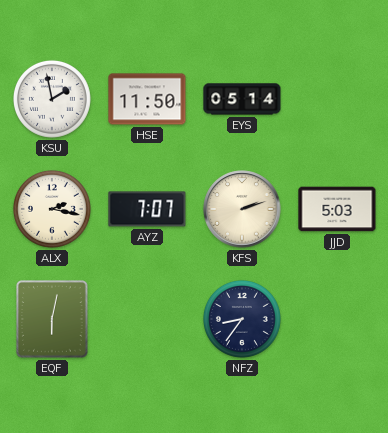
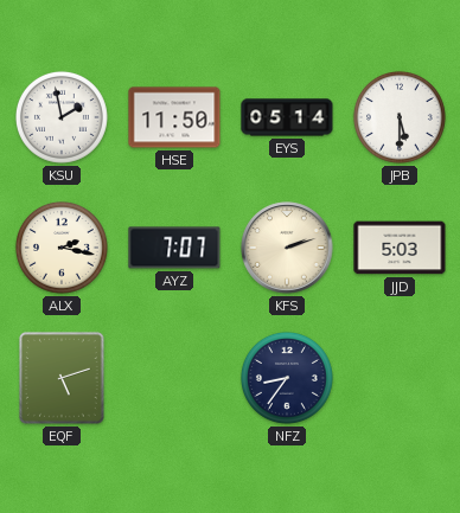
JPB: none -> 5:30 (400, 117)
EQF: 6:02 -> 5:12 (63, 378)
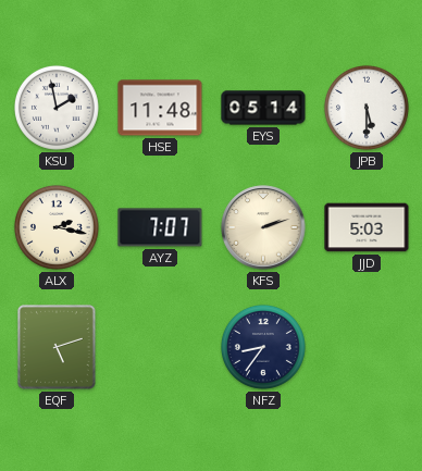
HSE: 11:50 -> 11:48 (160, 108)
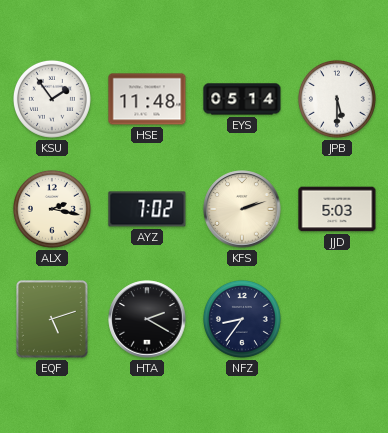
KSU: 1:58 -> 1:54 (52, 99)
AYZ: 7:07 -> 7:02 (147, 209)
HTA: none -> 2:20 (147, 319)
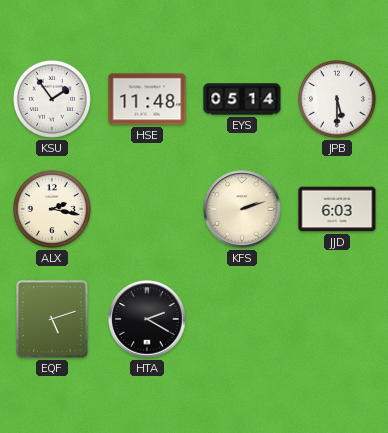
AYZ: 7:02 -> none (147, 209)
JJD: 5:03 -> 6:03 (337, 209)
NFZ: 8:36 -> none (242, 319)
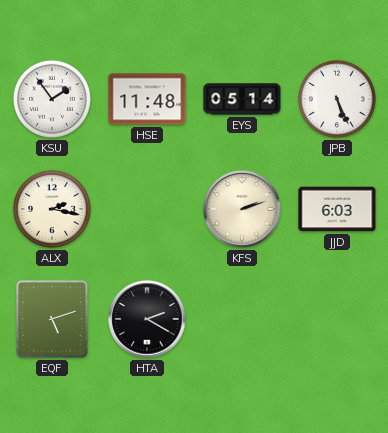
JPB: 5:30 -> 5:26 (337, 99)
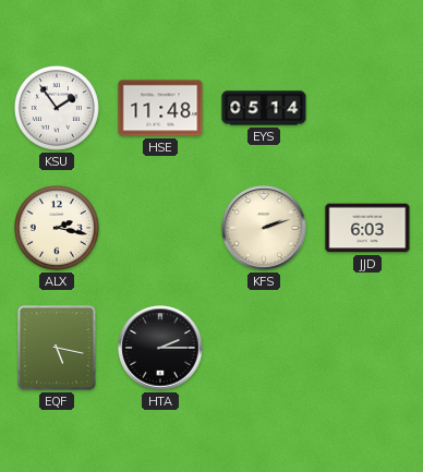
JPB: 5:26 -> none (337, 99)
EQF: 5:12 -> 5:17 (58, 348)
HTA: 2:20 -> 2:15 (160, 348)
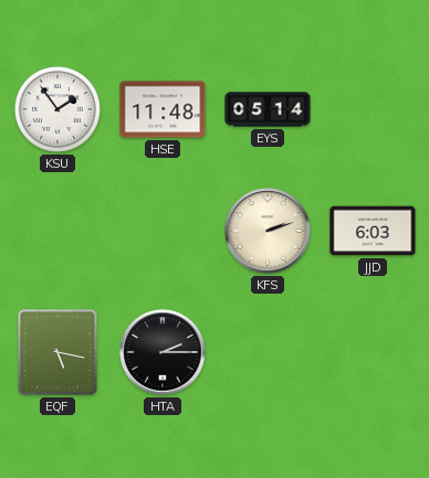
ALX: 2:17 -> none (57, 228)
